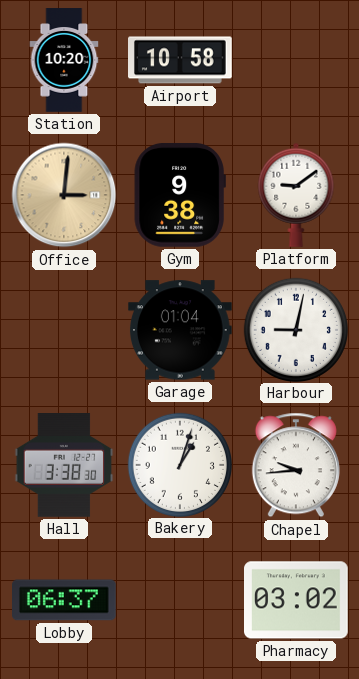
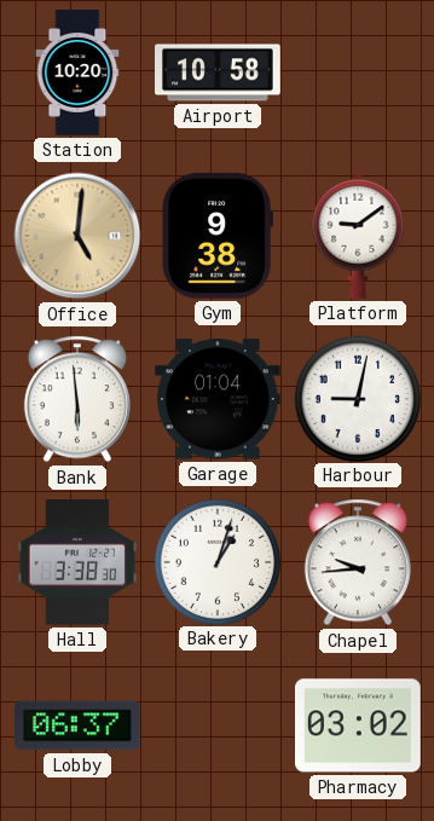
Office: 3:01 -> 5:01 (77, 236)
Bank: none -> 5:59 (77, 399)
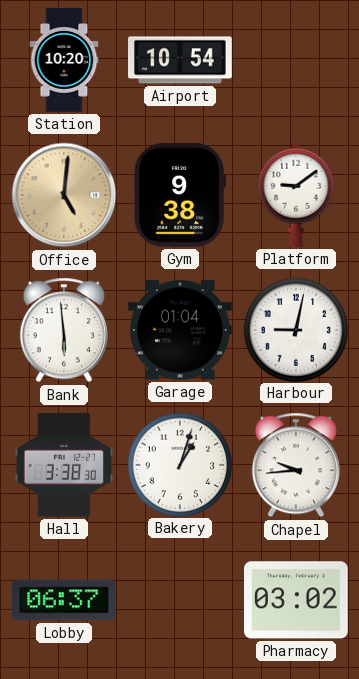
Airport: 10:58 -> 10:54 (181, 60)
